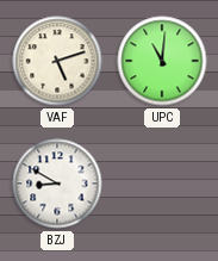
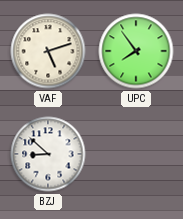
UPC: 11:01 -> 7:54 (136, 51)
BZJ: 8:50 -> 8:52 (48, 154)
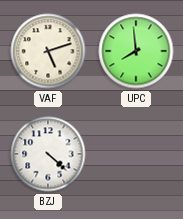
UPC: 7:54 -> 7:59 (136, 51)
BZJ: 8:52 -> 4:22 (48, 154)
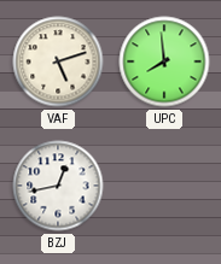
BZJ: 4:22 -> 12:43 (58, 186)
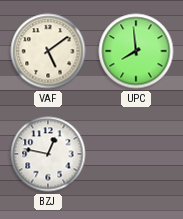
VAF: 5:12 -> 5:09 (48, 51)
BZJ: 12:43 -> 12:47 (48, 154)
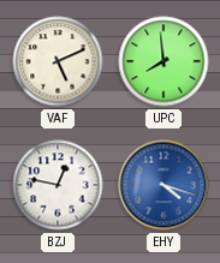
VAF: 5:09 -> 5:11 (58, 61)
EHY: none -> 4:18 (163, 185)
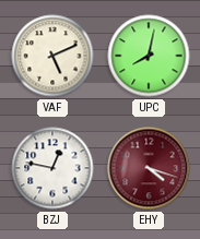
UPC: 7:59 -> 8:02 (149, 56)
EHY dial: blue -> burgundy (149, 168)
